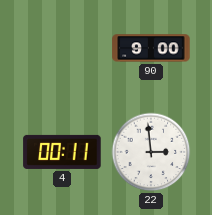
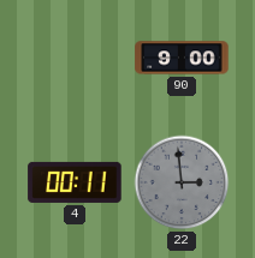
22 dial: white -> grey (182, 182)
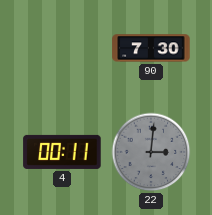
90: 9:00 -> 7:30 (151, 48)
22: 2:59 -> 3:01 (151, 152)
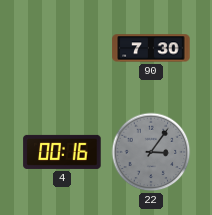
4: 00:11 -> 00:16 (62, 152)
22: 3:01 -> 3:06 (151, 152)
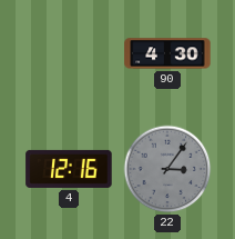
90: 7:30 -> 4:30 (167, 53)
4: 00:16 -> 12:16 (69, 169)
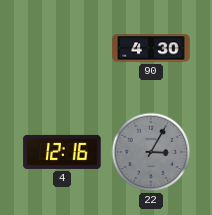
22: 3:06 -> 3:05 (151, 152)
